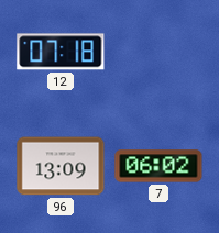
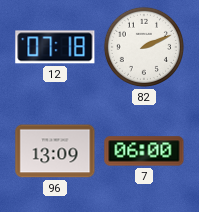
82: none -> 2:11 (144, 47)
7: 06:02 -> 06:00 (144, 151)
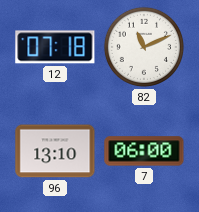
82: 2:11 -> 11:11 (144, 47)
96: 13:09 -> 13:10 (55, 151)
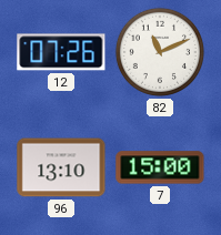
12: 07:18 -> 07:26 (61, 52)
7: 06:00 -> 15:00 (160, 167)
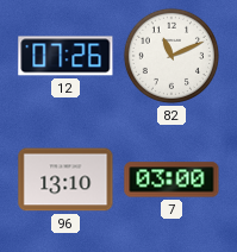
7: 15:00 -> 03:00 (171, 179)
